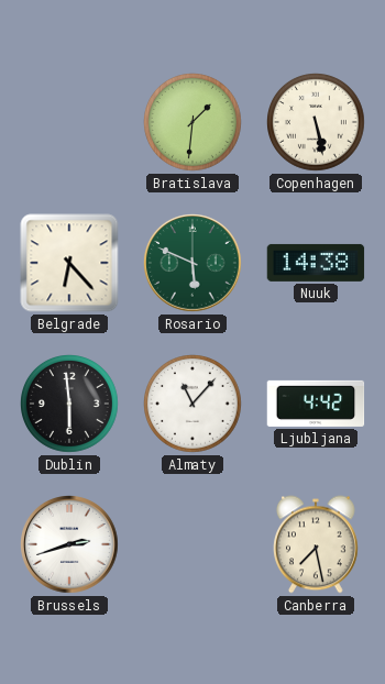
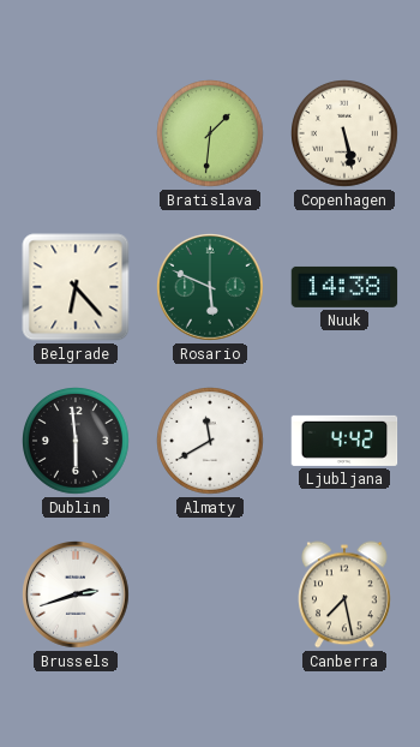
Almaty: 11:07 -> 11:40 (211, 442)
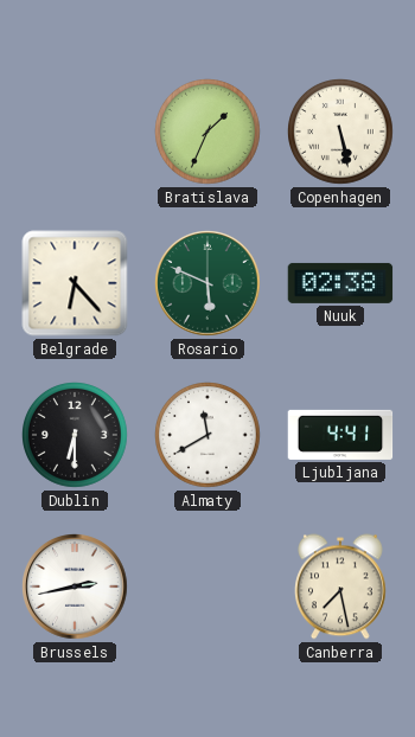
Bratislava: 1:31 -> 1:34 (209, 133)
Nuuk: 14:38 -> 02:38 (340, 283)
Dublin: 5:59 -> 6:30 (76, 436)
Ljubljana: 4:42 -> 4:41 (340, 435)
Brussels: 2:42 -> 2:43 (76, 588)
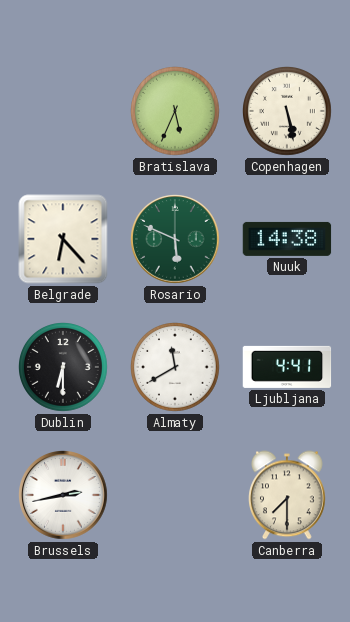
Bratislava: 1:34 -> 5:34 (176, 112)
Nuuk: 02:38 -> 14:38 (287, 239)
Canberra: 7:28 -> 7:30 (288, 495)
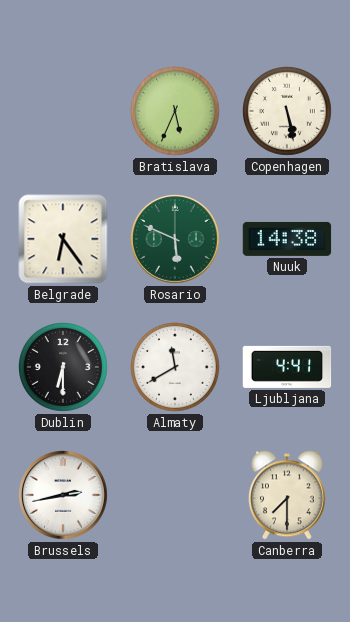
Belgrade: 6:23 -> 6:24 (63, 239)
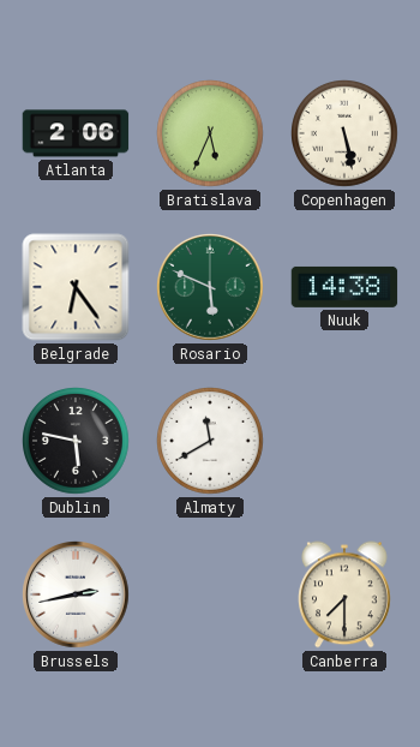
Atlanta: none -> 2:06 (76, 133)
Dublin: 6:30 -> 5:47 (77, 442)
Ljubljana: 4:41 -> none (287, 367)
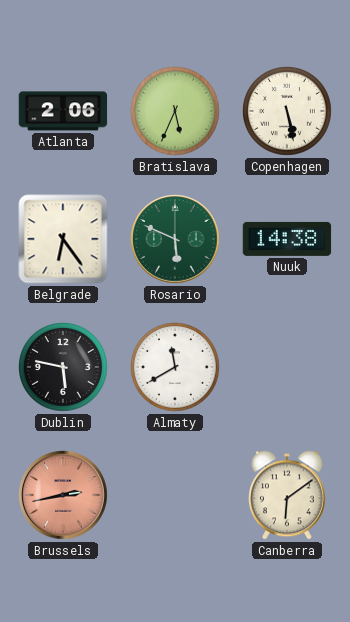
Brussels dial: white -> salmon (64, 496)
Canberra: 7:30 -> 6:09 (288, 495)
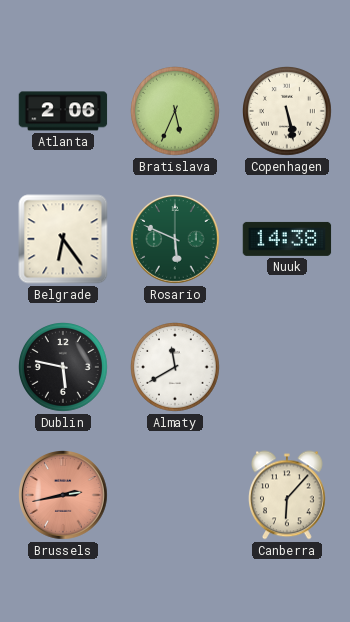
Canberra: 6:09 -> 6:07 (288, 495)
